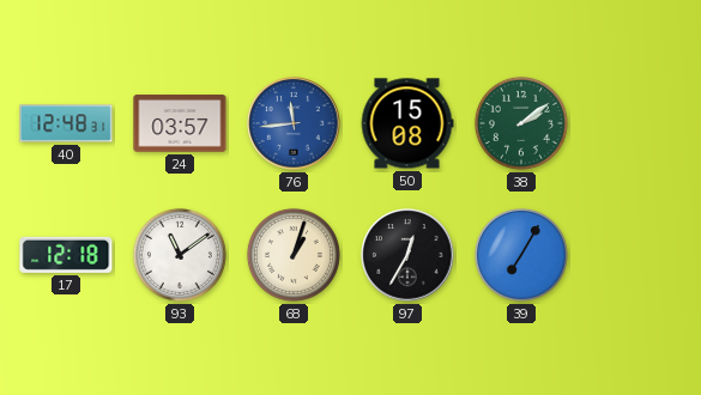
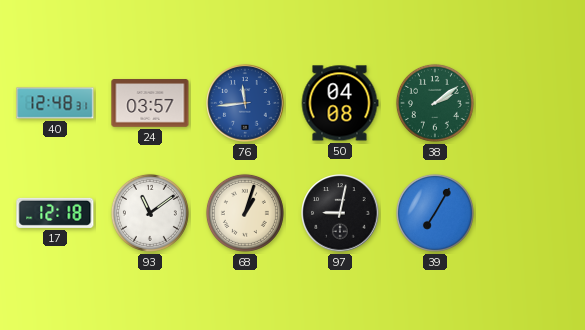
50: 15:08 -> 04:08 (340, 103)
97: 12:35 -> 9:02 (340, 213)
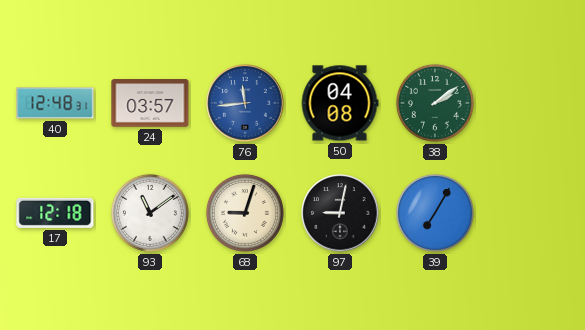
68: 1:03 -> 9:03 (245, 213)
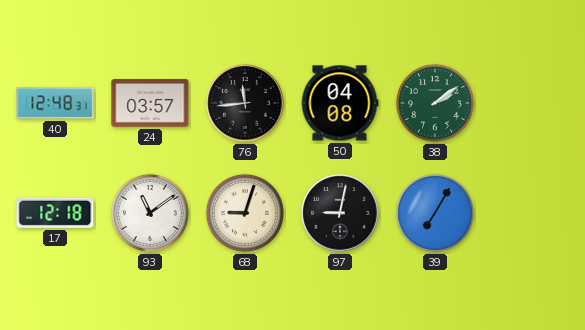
76 dial: blue -> black (245, 103)
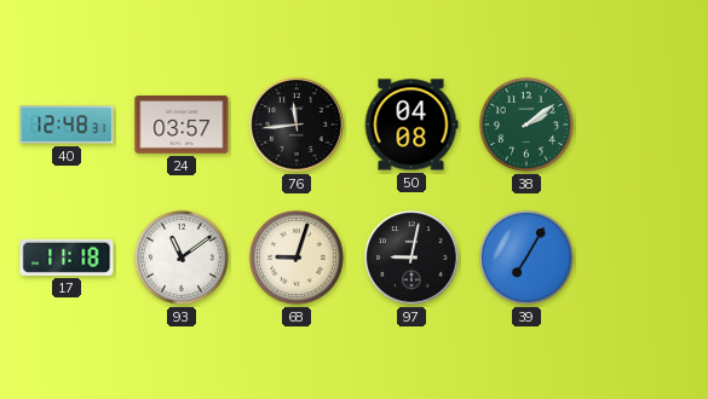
17: 12:18 -> 11:18 (67, 258)
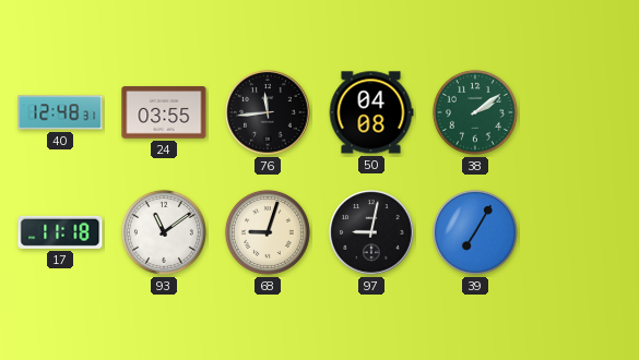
24: 03:57 -> 03:55 (164, 112)
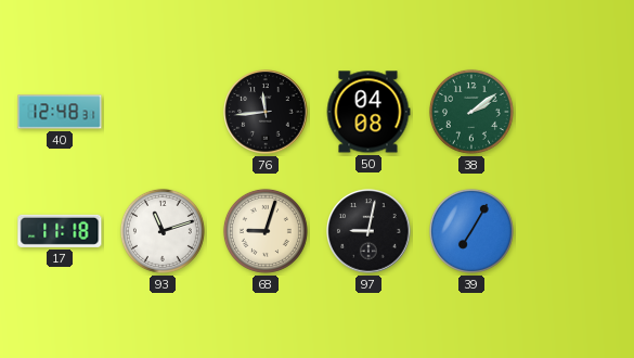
24: 03:55 -> none (164, 112)
93: 11:09 -> 11:12 (163, 231)
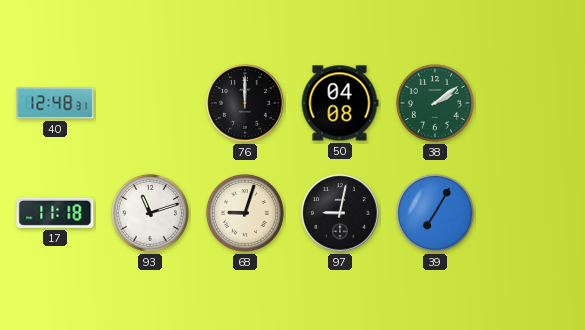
76: 11:44 -> 12:00 (245, 103)
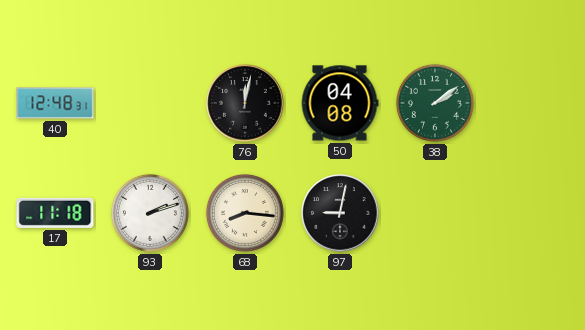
76: 12:00 -> 12:02 (245, 103)
93: 11:12 -> 2:12 (150, 213)
68: 9:03 -> 8:16 (245, 213)
39: 7:05 -> none (435, 213)
